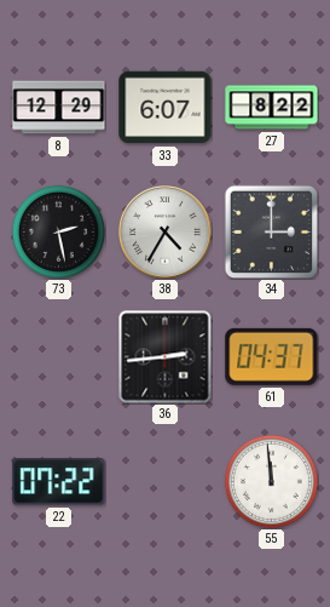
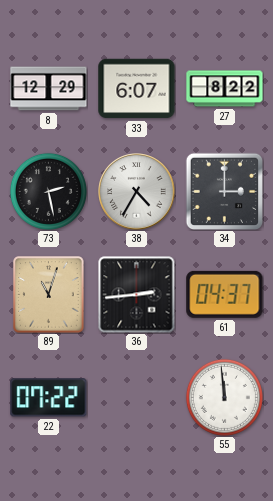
89: none -> 11:03 (49, 295)
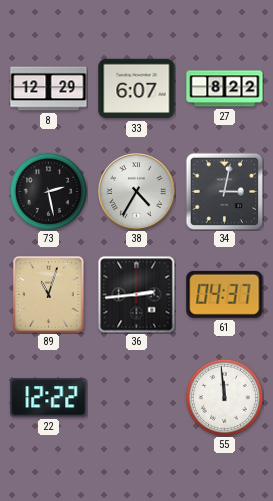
34: 3:00 -> 3:02 (224, 191)
22: 07:22 -> 12:22 (49, 398)
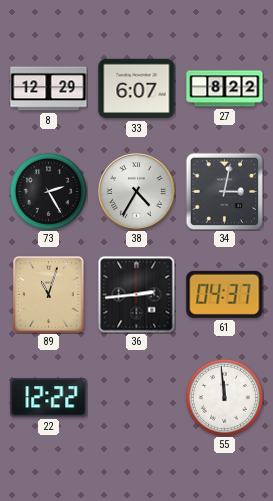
73: 2:28 -> 2:25 (48, 191)
